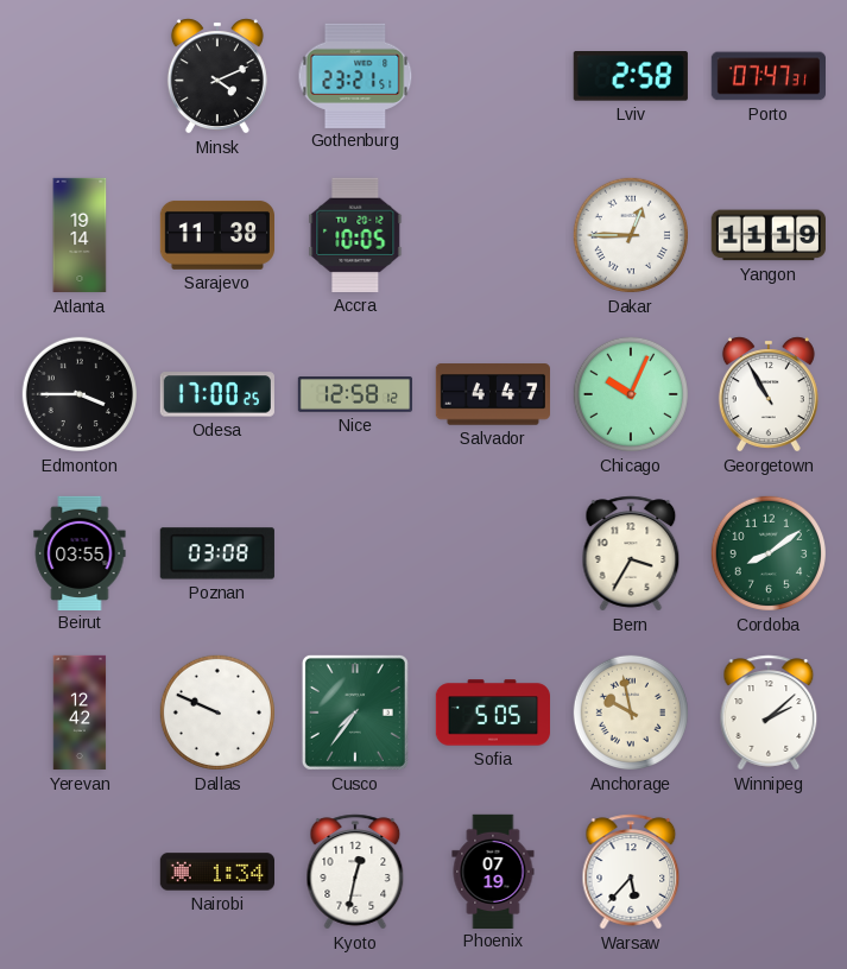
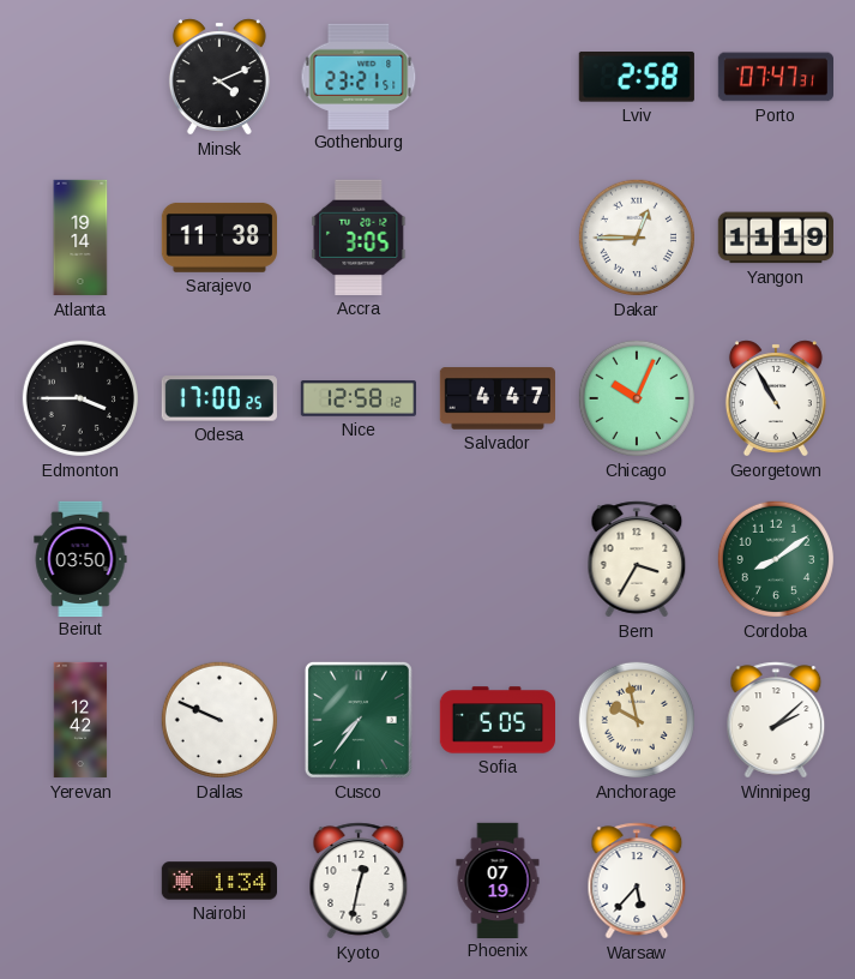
Accra: 10:05 -> 3:05 (359, 238)
Beirut: 03:55 -> 03:50 (80, 558)
Poznan: 03:08 -> none (217, 553)
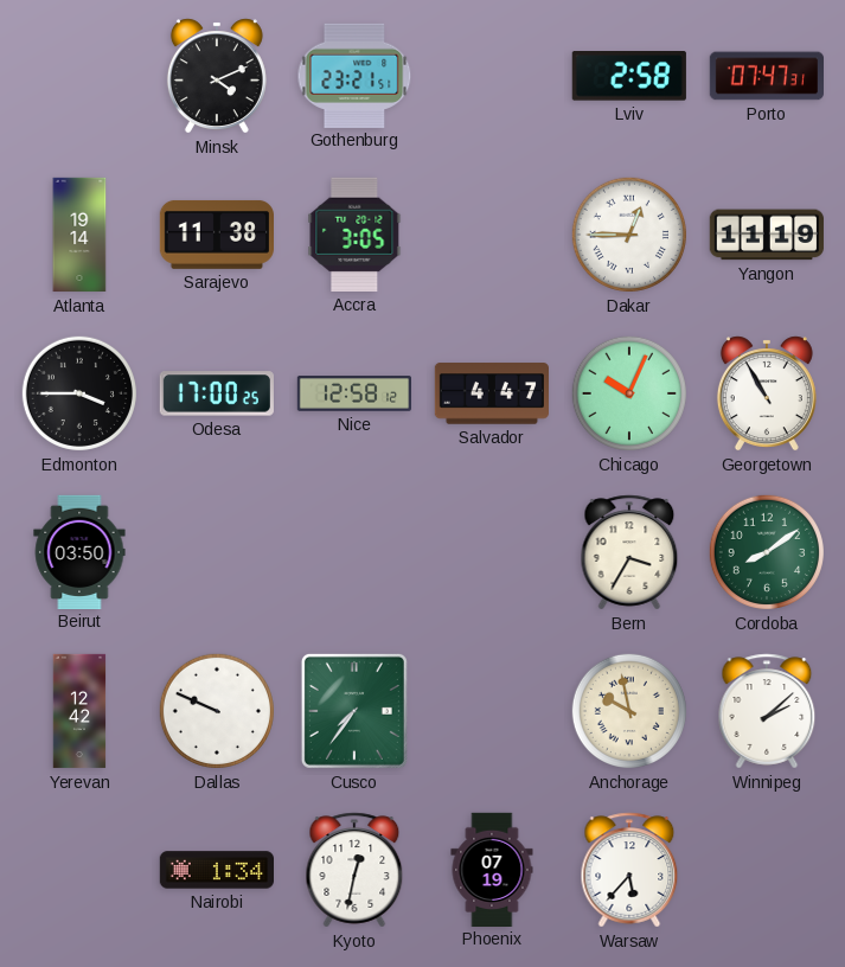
Sofia: 5:05 -> none (496, 720)
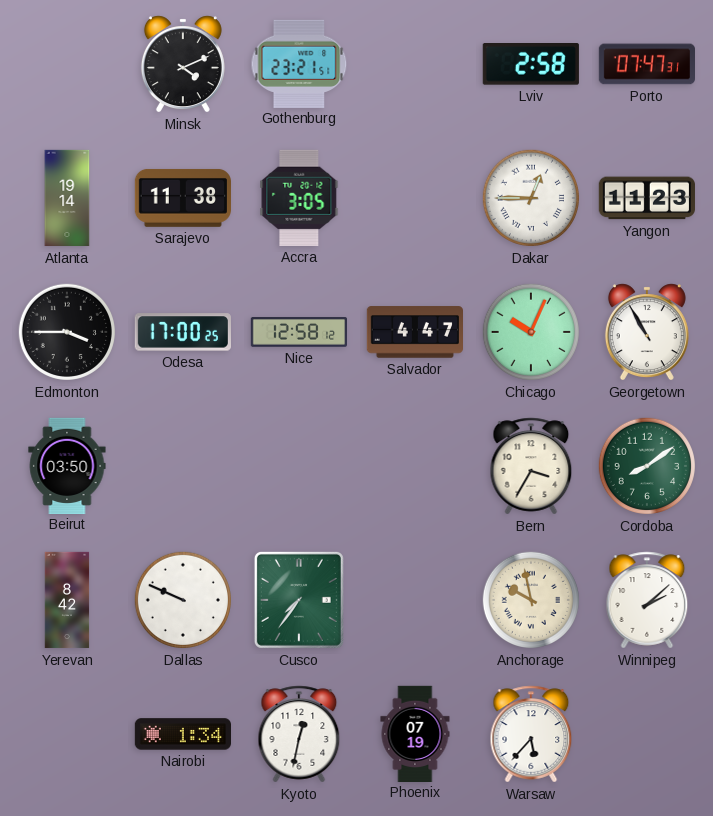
Yangon: 11:19 -> 11:23 (647, 198)
Yerevan: 12:42 -> 8:42 (67, 600)
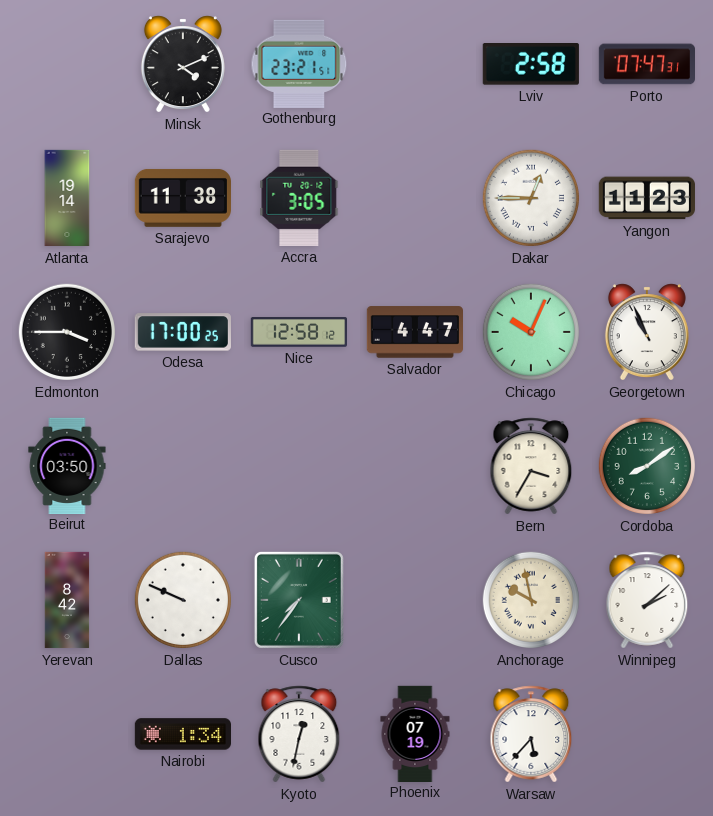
Georgetown: 10:55 -> 10:56 (647, 332)
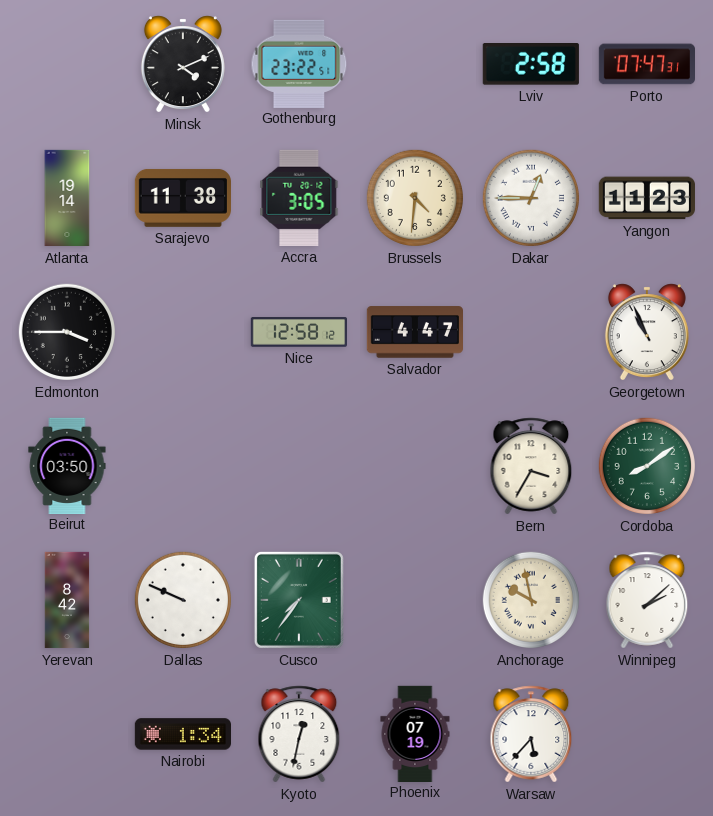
Gothenburg: 23:21 -> 23:22 (299, 63)
Brussels: none -> 4:31 (415, 198)
Odesa: 17:00 -> none (183, 332)
Chicago: 10:04 -> none (531, 332)
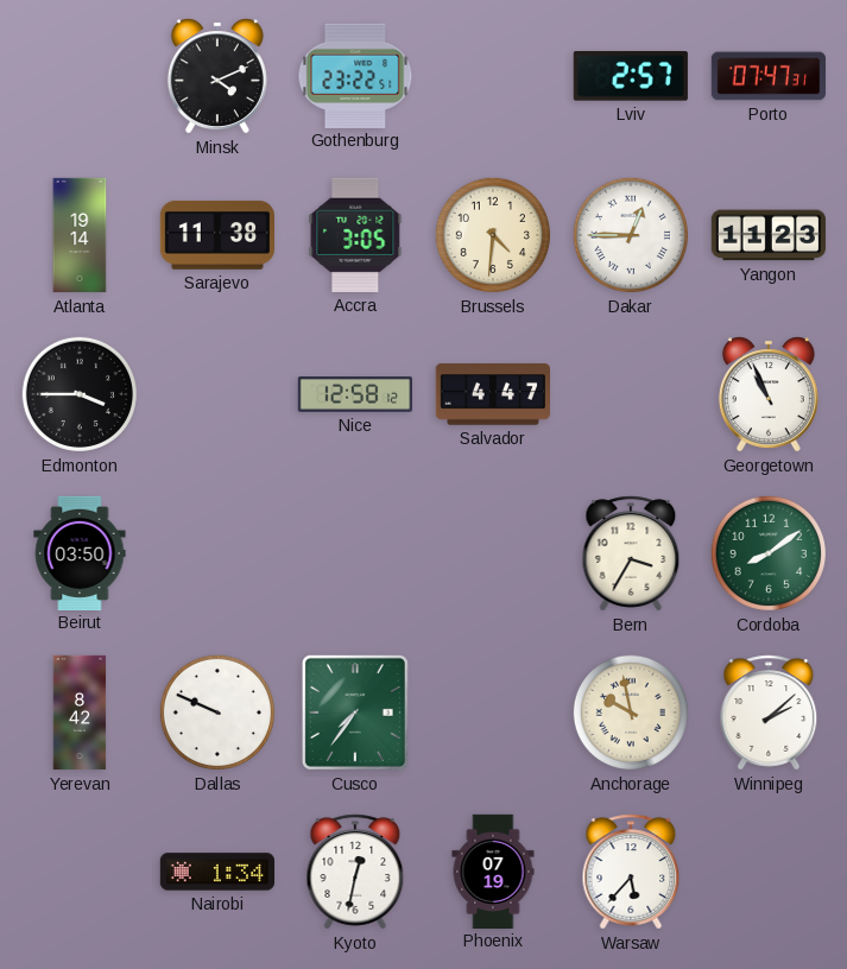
Lviv: 2:58 -> 2:57 (631, 77)
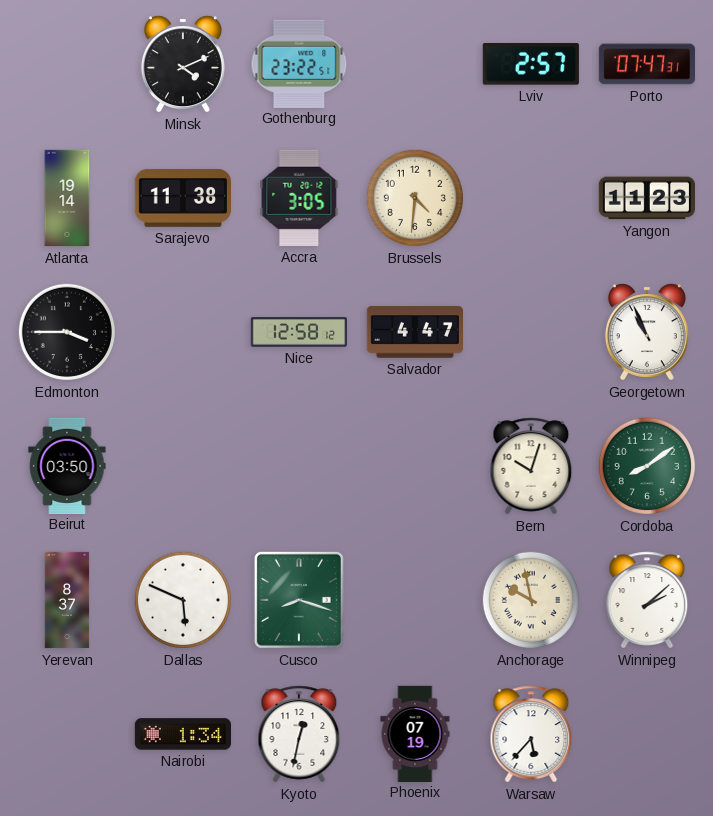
Dakar: 12:45 -> none (631, 235)
Bern: 3:35 -> 10:03 (531, 466)
Yerevan: 8:42 -> 8:37 (67, 600)
Dallas: 9:49 -> 5:49 (183, 600)
Cusco: 7:36 -> 8:18 (299, 600)
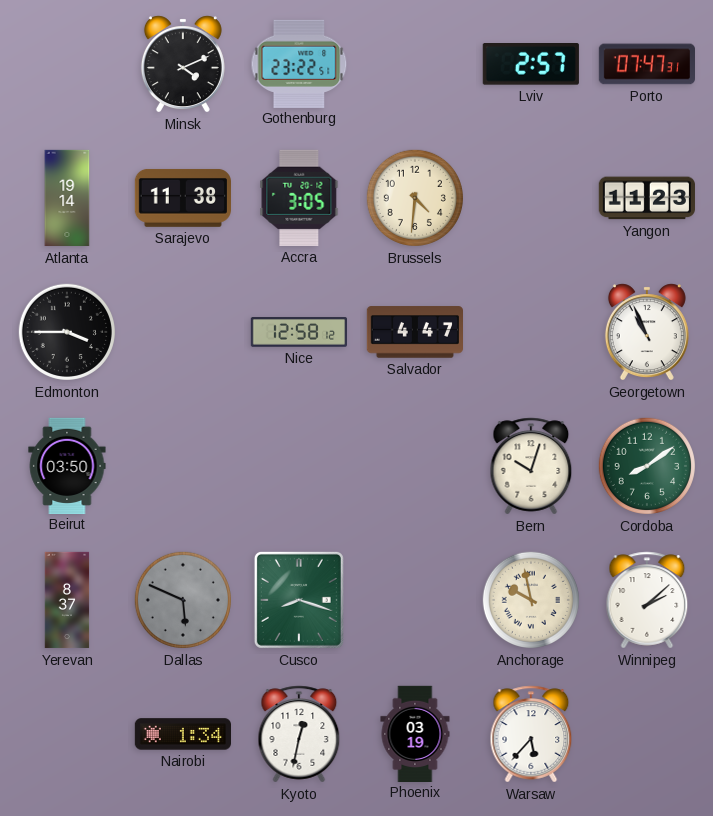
Dallas dial: white -> grey (183, 600)
Phoenix: 07:19 -> 03:19 (415, 733)
